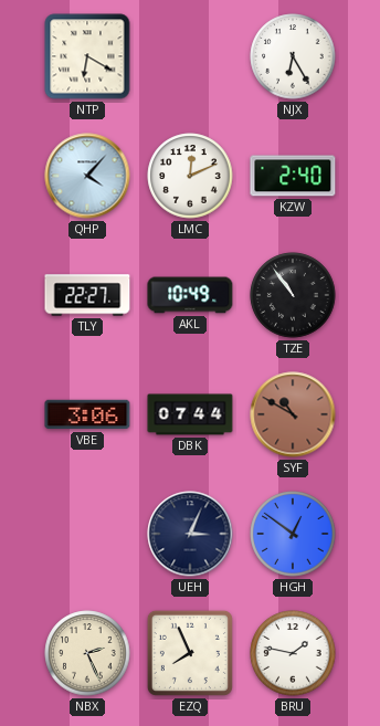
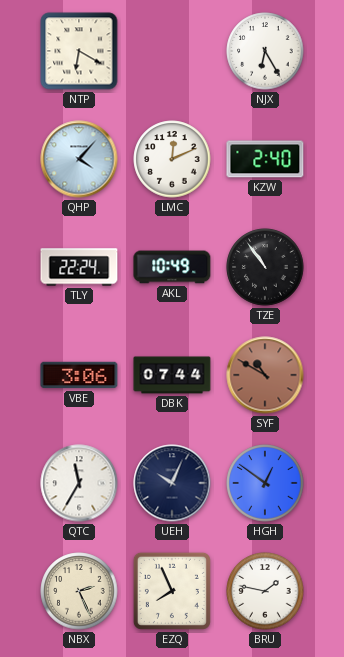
TLY: 22:27 -> 22:24 (79, 267)
QTC: none -> 11:35 (79, 483)
UEH: 3:04 -> 10:04 (172, 483)
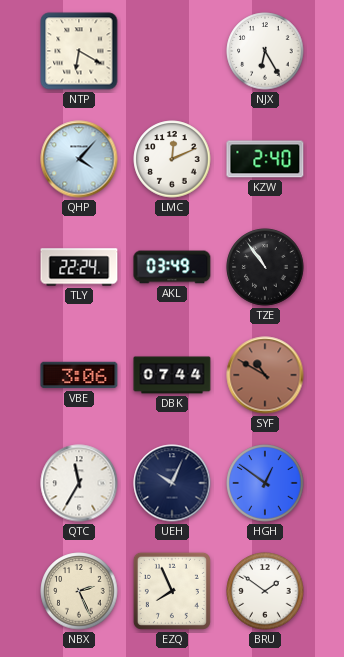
AKL: 10:49 -> 03:49 (172, 267)
BRU: 1:47 -> 1:51 (265, 591)
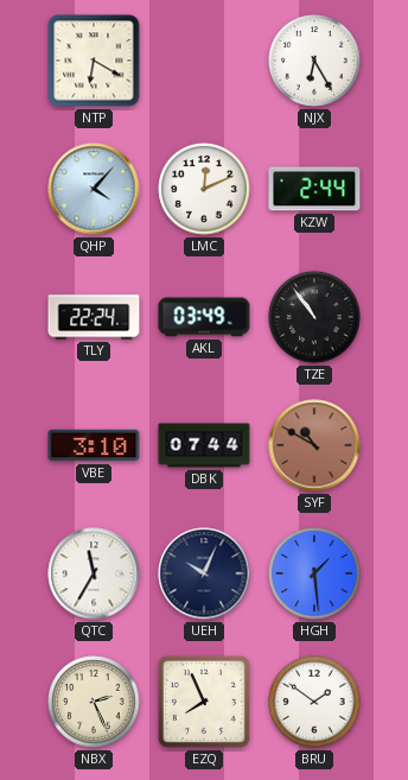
KZW: 2:40 -> 2:44 (314, 189)
VBE: 3:06 -> 3:10 (94, 445)
HGH: 12:51 -> 1:29 (314, 573)
